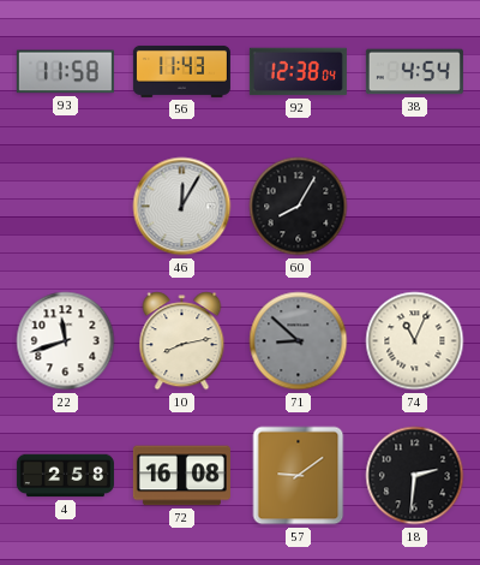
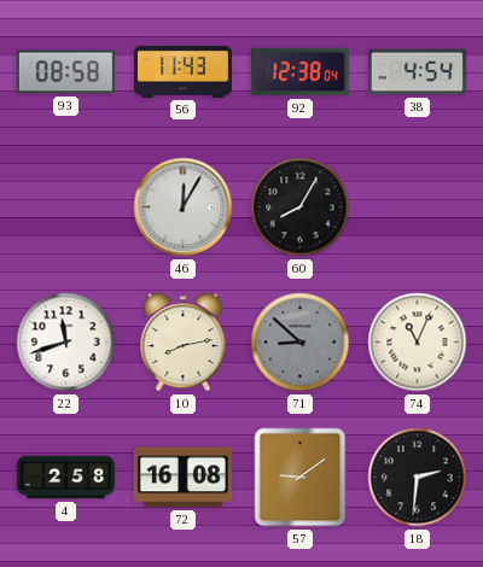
93: 11:58 -> 08:58 (65, 72)
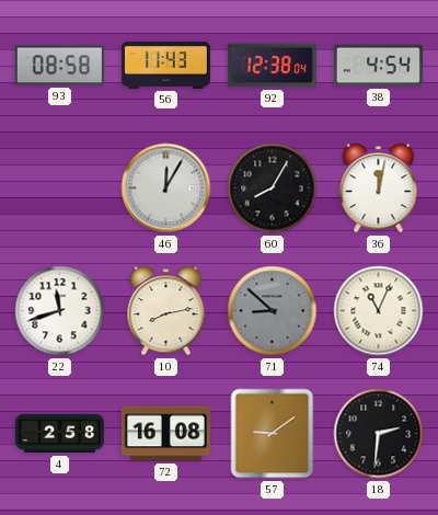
36: none -> 12:02 (379, 188)
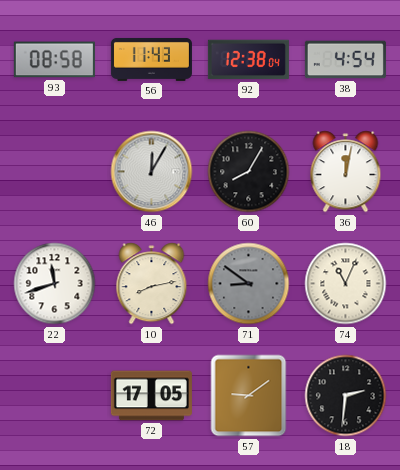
71: 8:52 -> 8:51 (249, 284)
4: 2:58 -> none (59, 434)
72: 16:08 -> 17:05 (151, 396)
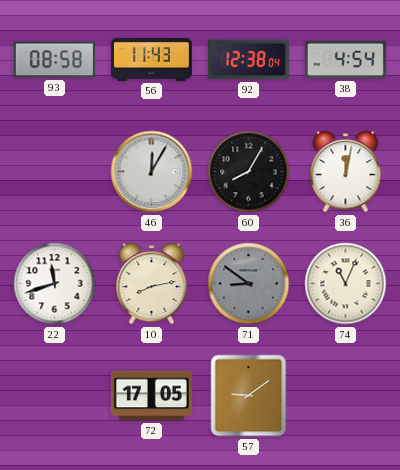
18: 2:31 -> none (346, 396)
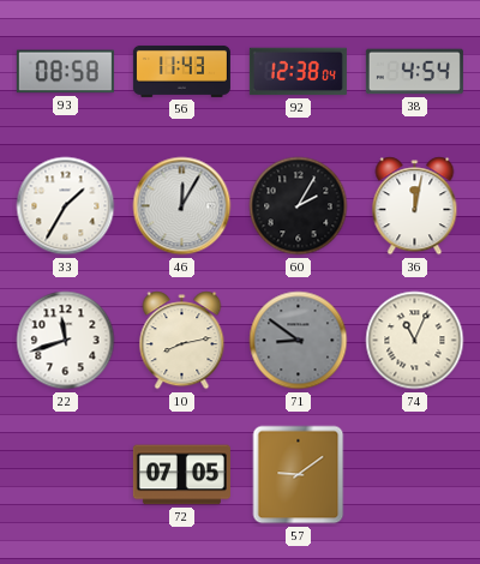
33: none -> 1:35 (66, 206)
60: 8:05 -> 2:05 (299, 206)
72: 17:05 -> 07:05 (181, 475)
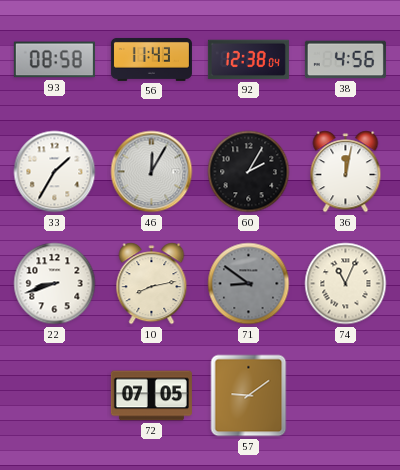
38: 4:54 -> 4:56 (345, 60)
22: 11:42 -> 8:42 (55, 284)
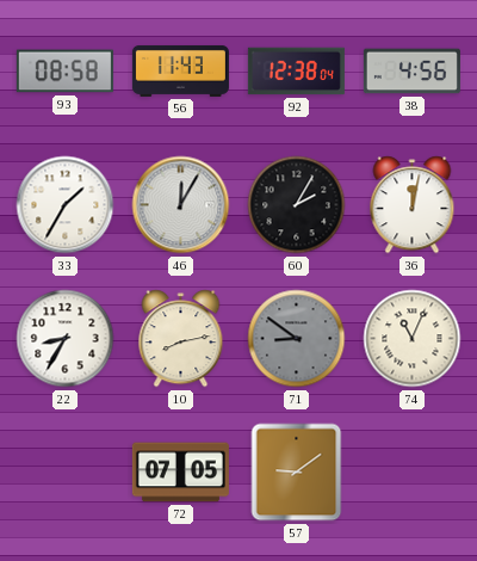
22: 8:42 -> 8:35 (66, 339)
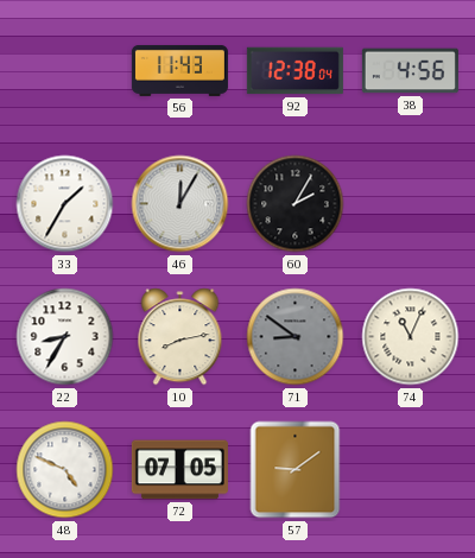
93: 08:58 -> none (64, 72)
36: 12:02 -> none (413, 205)
48: none -> 4:49 (65, 470)
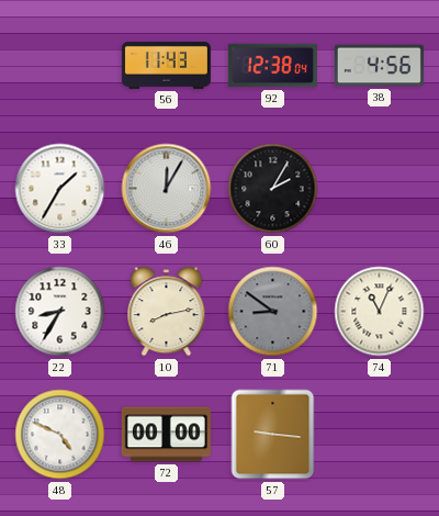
72: 07:05 -> 00:00 (166, 435)
57: 9:09 -> 9:16 (273, 435)
